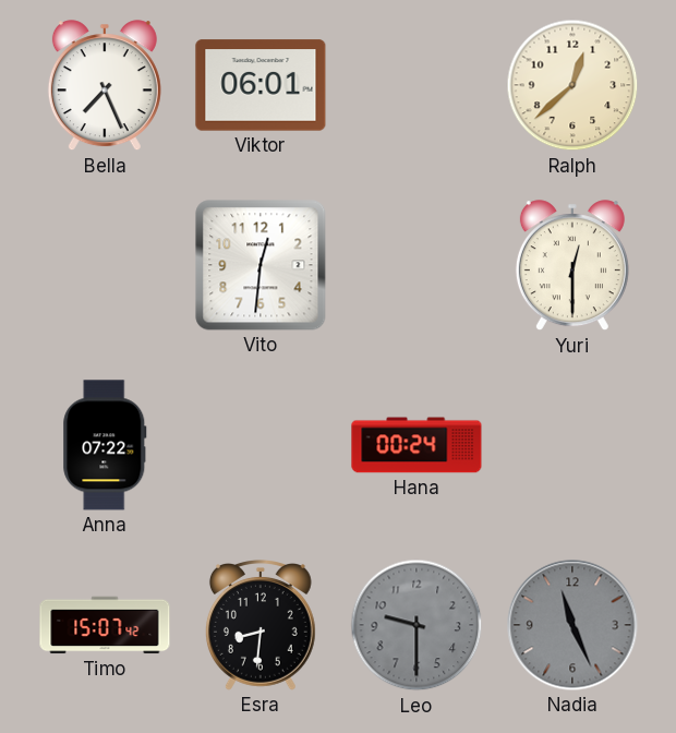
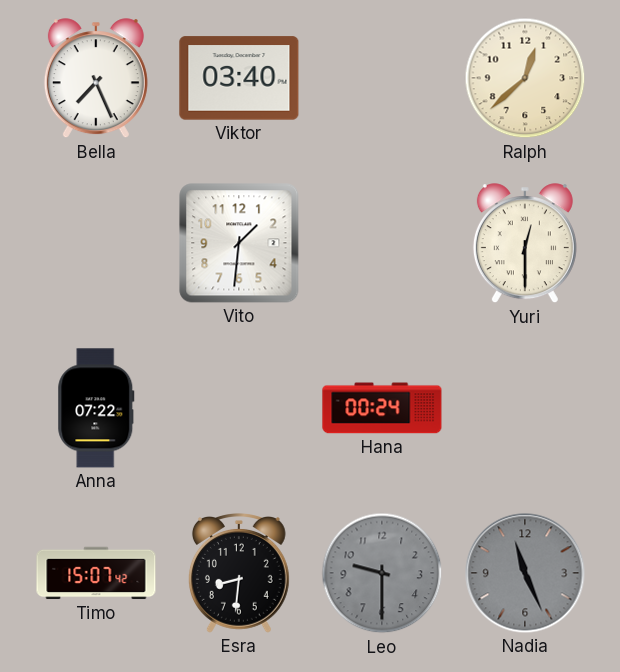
Viktor: 06:01 -> 03:40 (239, 78)
Vito: 12:31 -> 1:31 (239, 243)
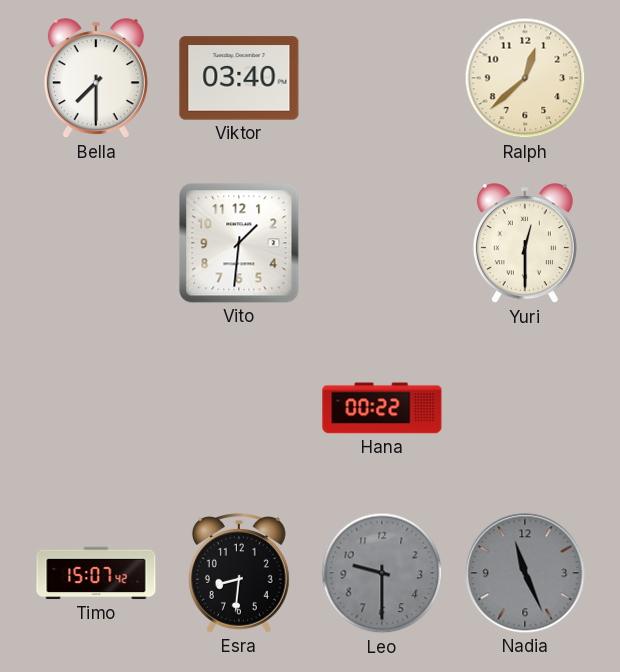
Bella: 7:26 -> 7:30 (96, 79)
Anna: 07:22 -> none (96, 408)
Hana: 00:24 -> 00:22 (382, 408)
